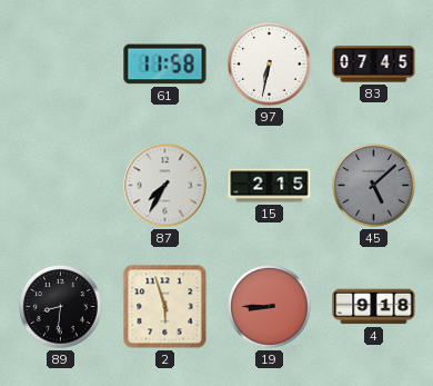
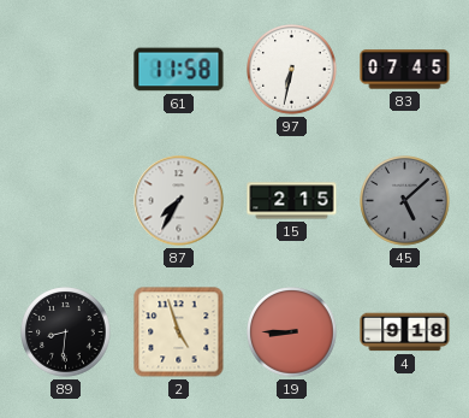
2: 5:57 -> 4:57 (179, 332)
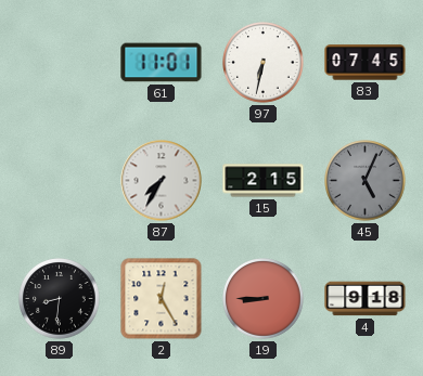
61: 11:58 -> 11:01 (162, 63)
45: 5:08 -> 5:04 (366, 181)
2: 4:57 -> 12:25 (162, 299)
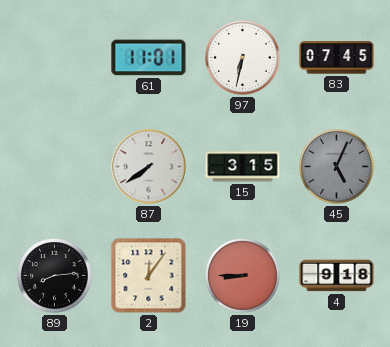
87: 7:35 -> 7:39 (149, 167)
15: 2:15 -> 3:15 (243, 167)
89: 8:31 -> 8:14 (55, 276)
2: 12:25 -> 12:06 (149, 276)
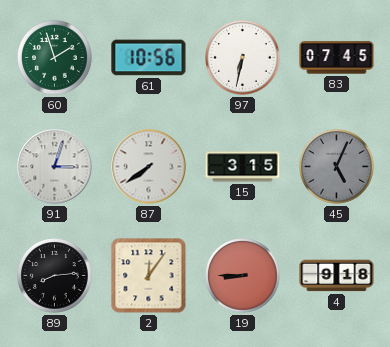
60: none -> 1:57 (55, 58)
61: 11:01 -> 10:56 (149, 58)
91: none -> 3:03 (55, 167)
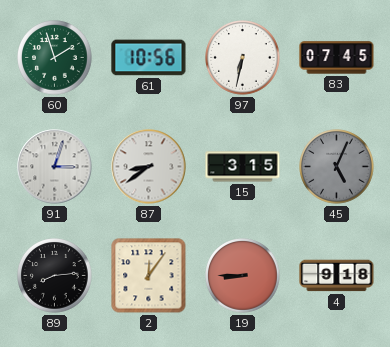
87: 7:39 -> 8:39 (149, 167)
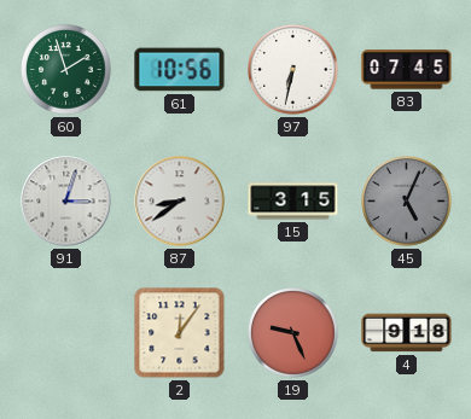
89: 8:14 -> none (55, 276)
19: 8:45 -> 9:26 (293, 333)
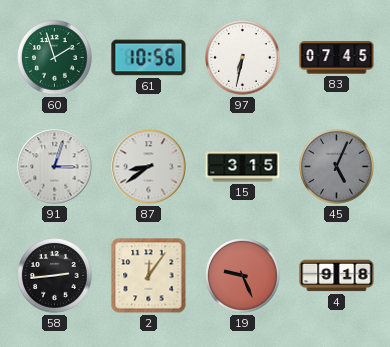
58: none -> 2:44 (55, 276)
